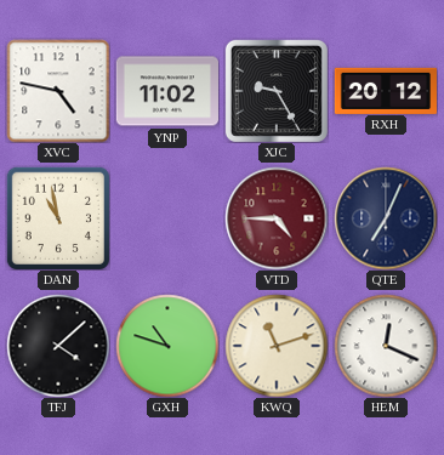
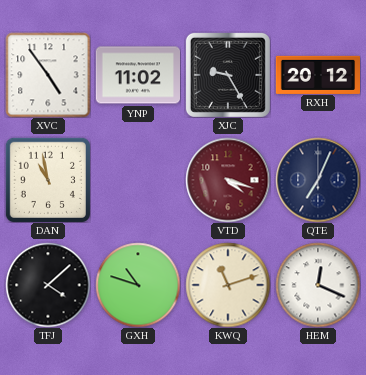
XVC: 4:47 -> 4:54 (48, 75)
VTD: 4:45 -> 4:18 (228, 180)
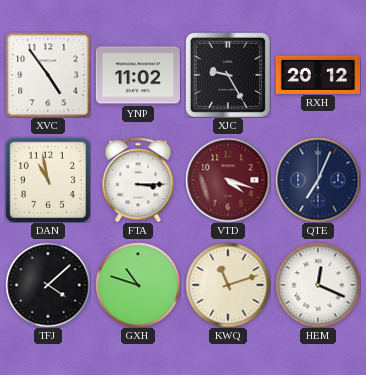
FTA: none -> 3:15 (138, 180)
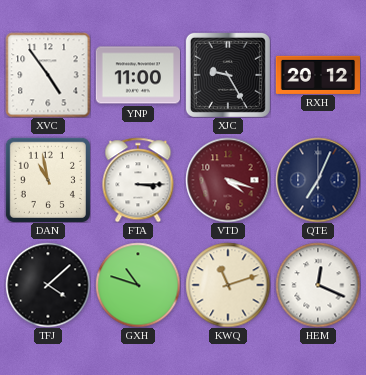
YNP: 11:02 -> 11:00 (137, 75)
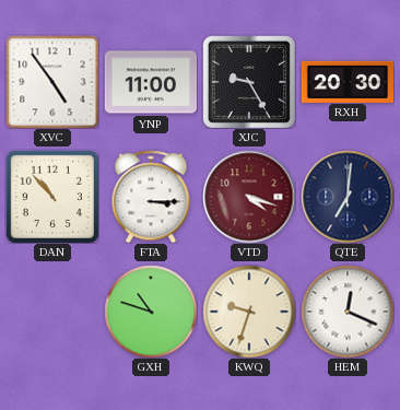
RXH: 20:12 -> 20:30 (346, 81)
DAN: 10:58 -> 10:53 (52, 197)
QTE: 7:04 -> 7:01 (348, 197)
TFJ: 4:08 -> none (48, 285)
KWQ: 11:12 -> 9:33 (249, 312)
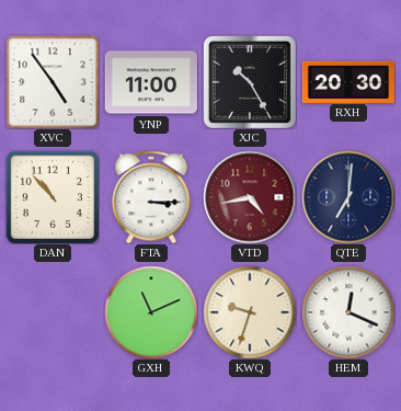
XJC: 9:25 -> 10:25 (250, 82)
VTD: 4:18 -> 4:43 (250, 197)
GXH: 10:48 -> 11:11 (151, 312)
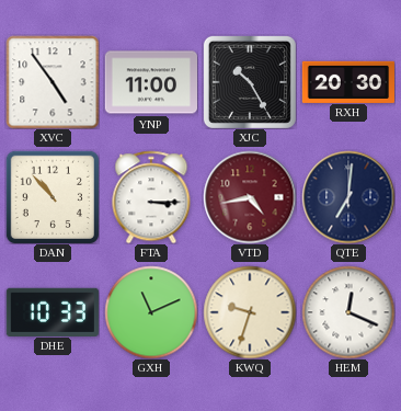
DHE: none -> 10:33 (53, 311)
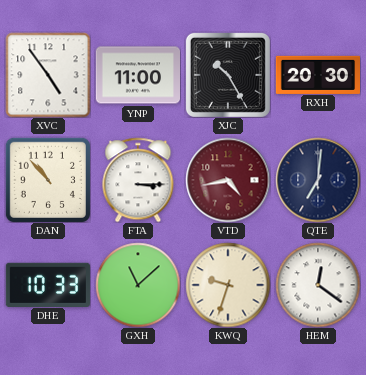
GXH: 11:11 -> 11:08 (138, 285)
HEM: 12:19 -> 12:21 (318, 285)
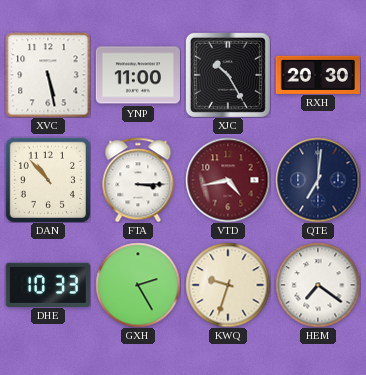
XVC: 4:54 -> 5:28 (48, 75)
GXH: 11:08 -> 2:25 (138, 285)
HEM: 12:21 -> 7:21 (318, 285)
